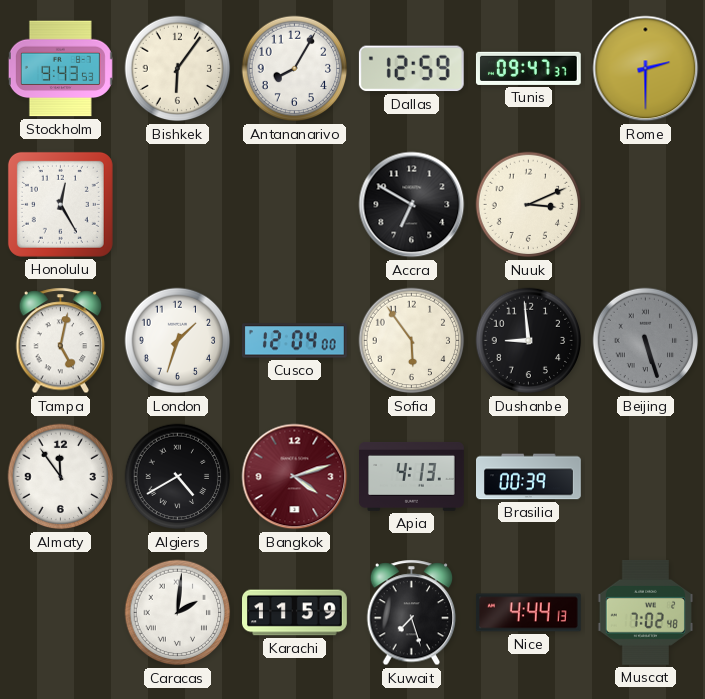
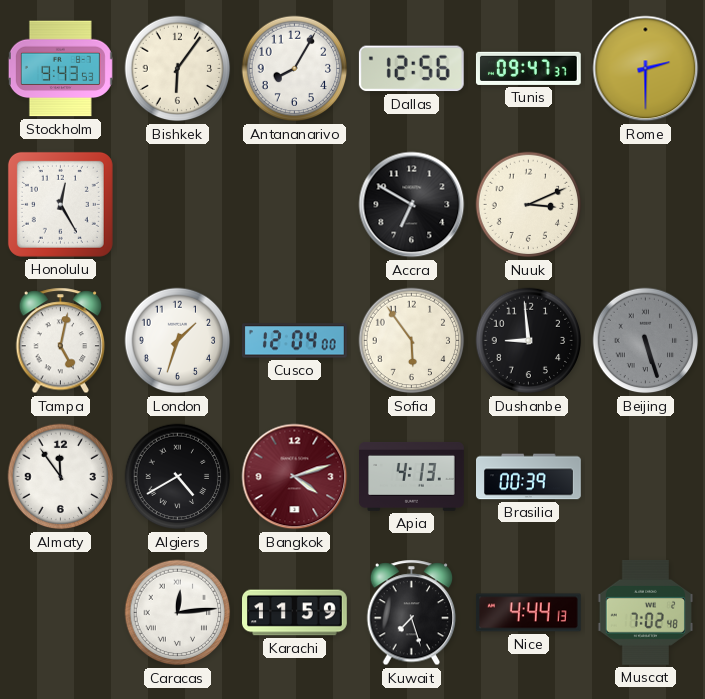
Dallas: 12:59 -> 12:56 (411, 69)
Caracas: 2:01 -> 12:14 (178, 613)
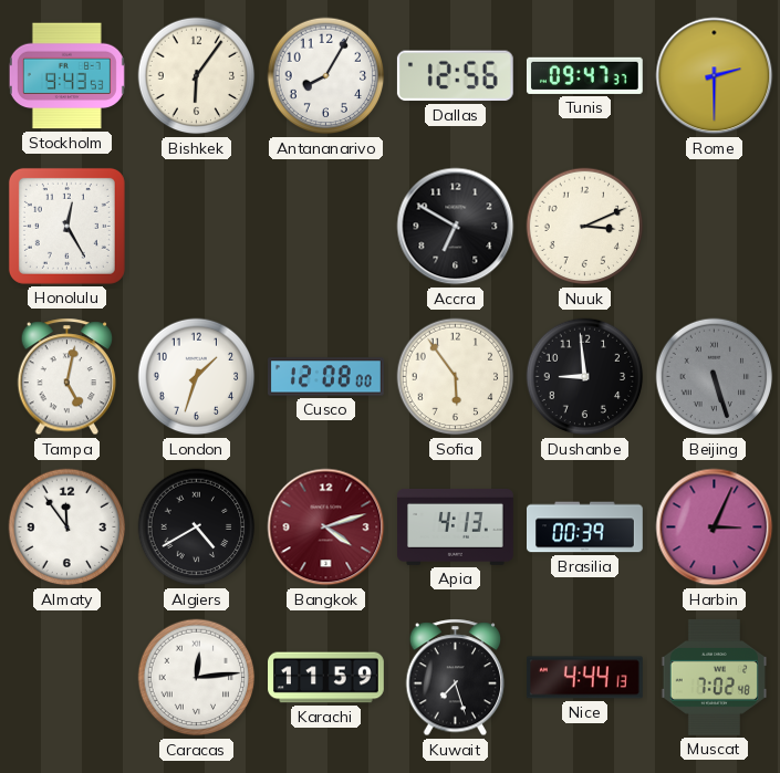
Cusco: 12:04 -> 12:08 (326, 377)
Harbin: none -> 3:04 (715, 527)
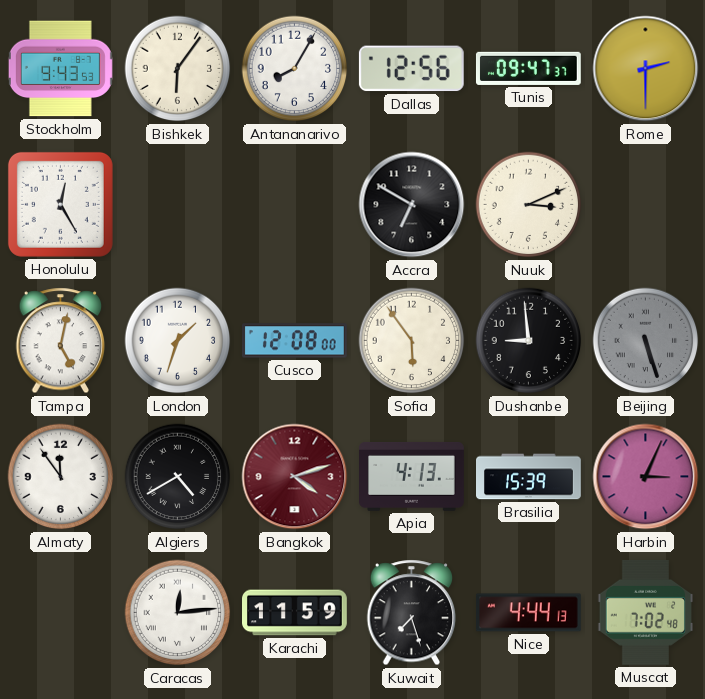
Brasilia: 00:39 -> 15:39 (529, 477)
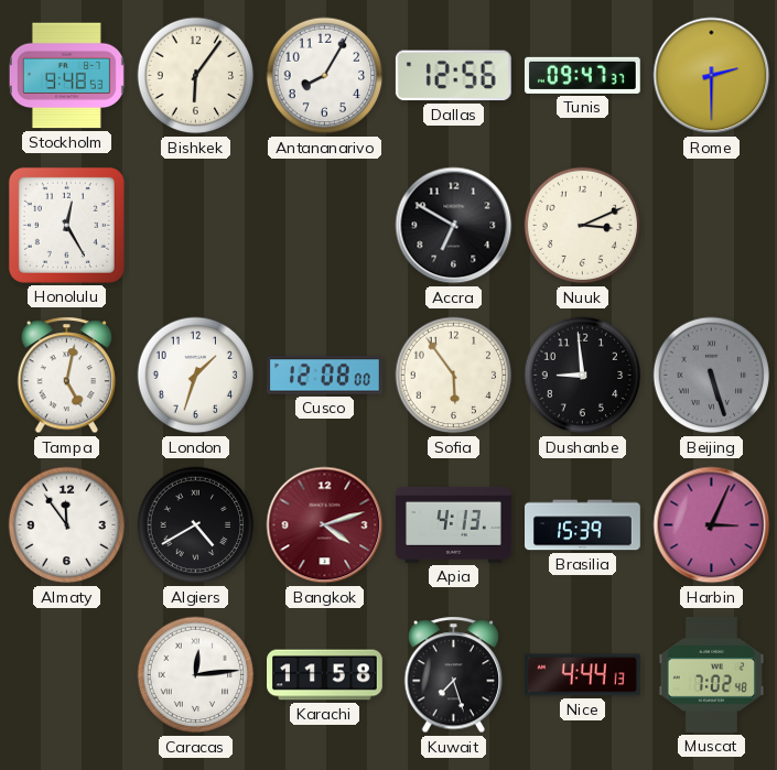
Stockholm: 9:43 -> 9:48 (66, 76)
Karachi: 11:59 -> 11:58 (325, 675)
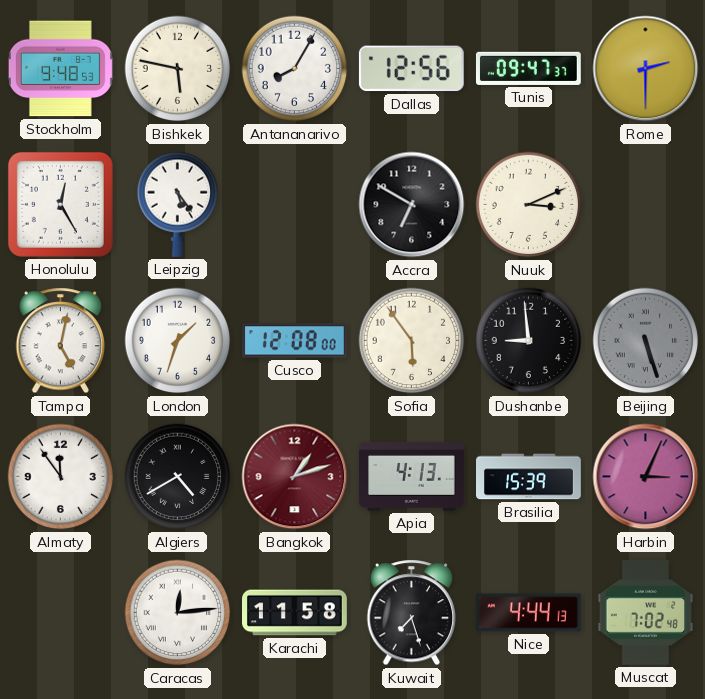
Bishkek: 6:06 -> 5:47 (178, 69)
Leipzig: none -> 5:24 (178, 204)
Bangkok: 4:12 -> 1:12 (295, 477)
